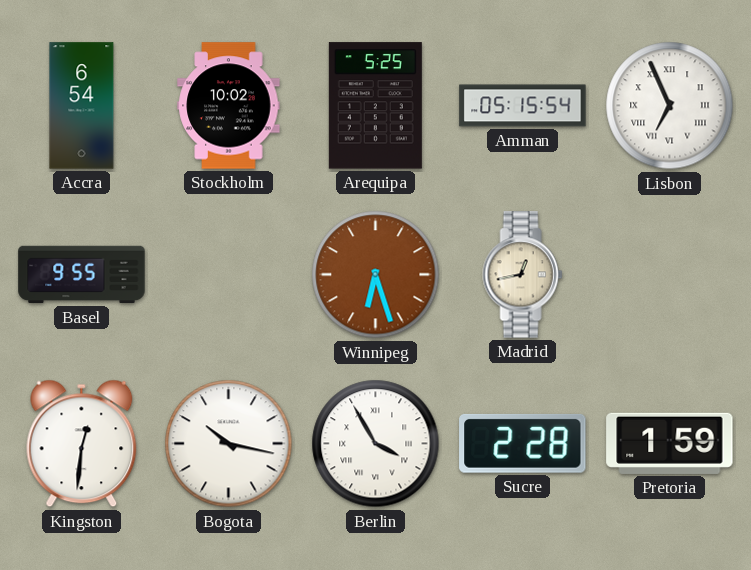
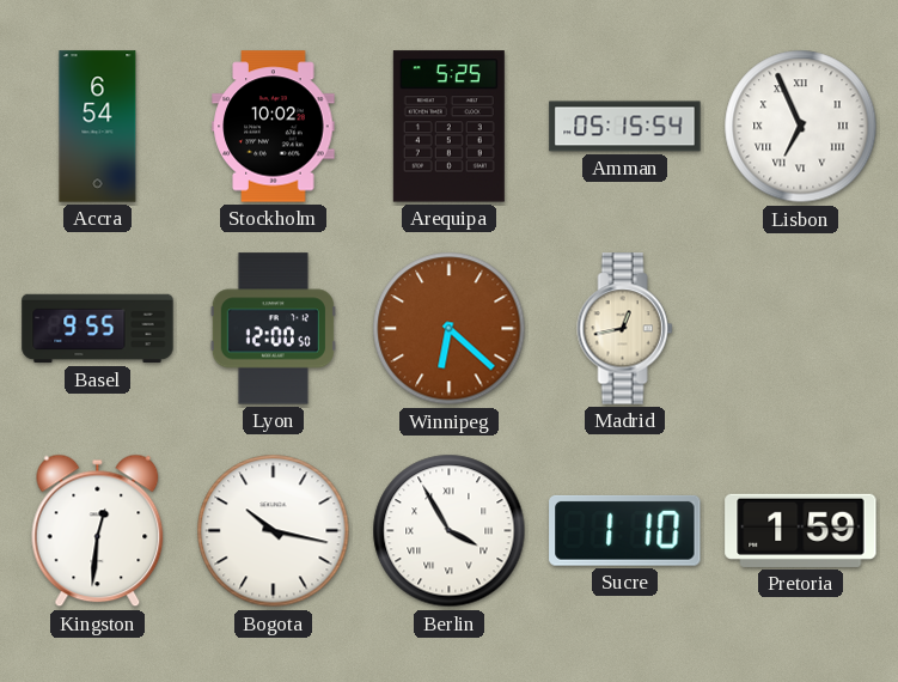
Lyon: none -> 12:00 (273, 329)
Winnipeg: 6:27 -> 6:22 (450, 329)
Sucre: 2:28 -> 1:10 (625, 530)
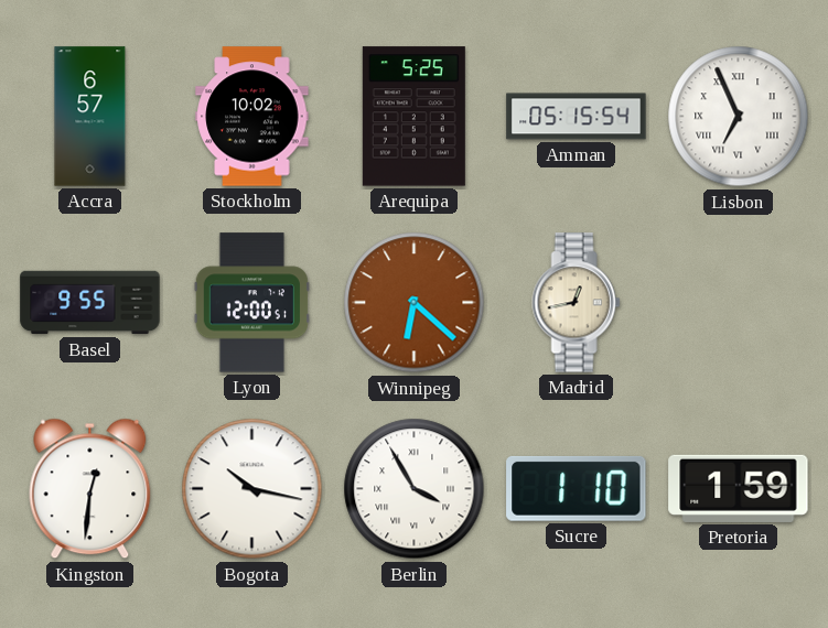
Accra: 6:54 -> 6:57 (90, 117)
Lyon: 12:00:50 -> 12:00:51 (251, 303)
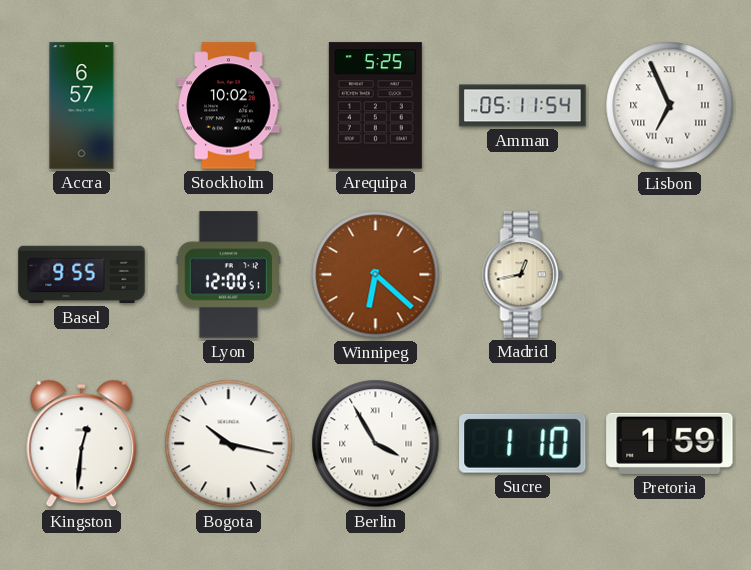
Amman: 05:15 -> 05:11 (523, 106)
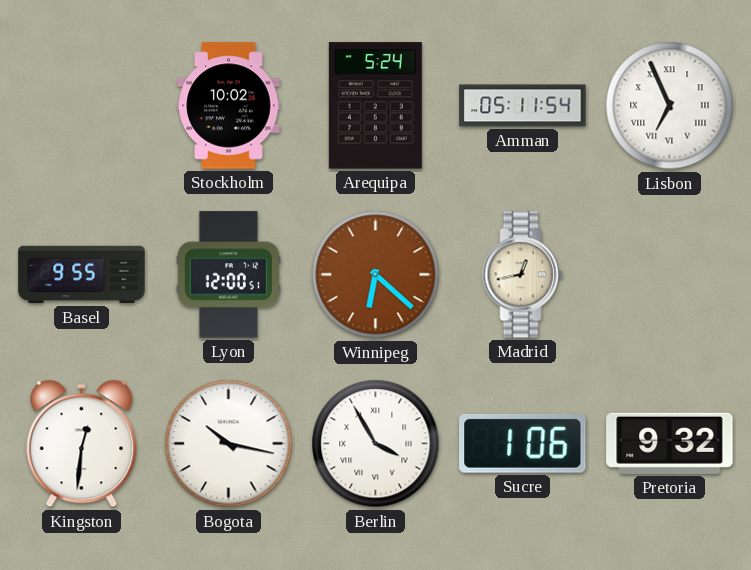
Accra: 6:57 -> none (82, 106)
Arequipa: 5:25 -> 5:24 (375, 106)
Sucre: 1:10 -> 1:06 (523, 443)
Pretoria: 1:59 -> 9:32 (670, 443)
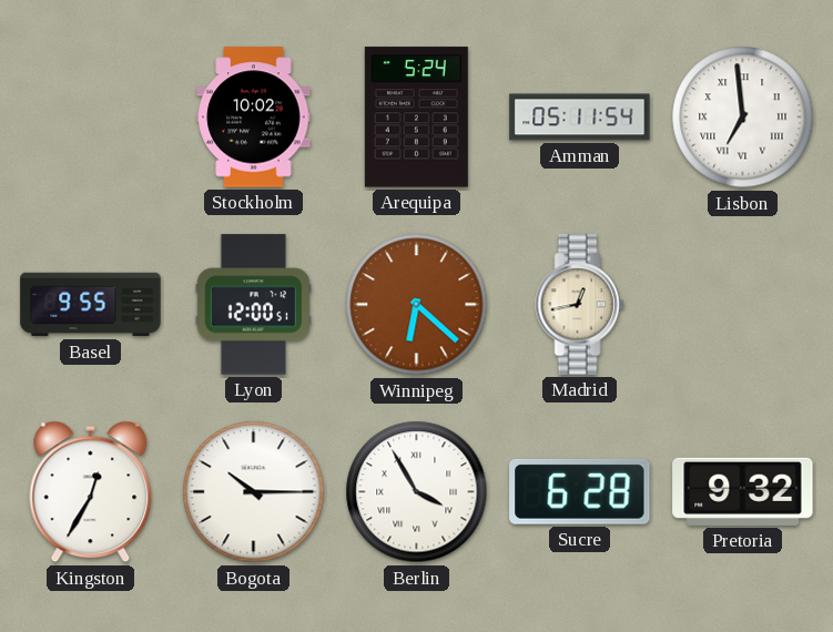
Lisbon: 6:56 -> 6:59 (743, 118)
Kingston: 12:31 -> 12:35 (91, 492)
Bogota: 10:17 -> 10:15 (254, 492)
Sucre: 1:06 -> 6:28 (580, 491)
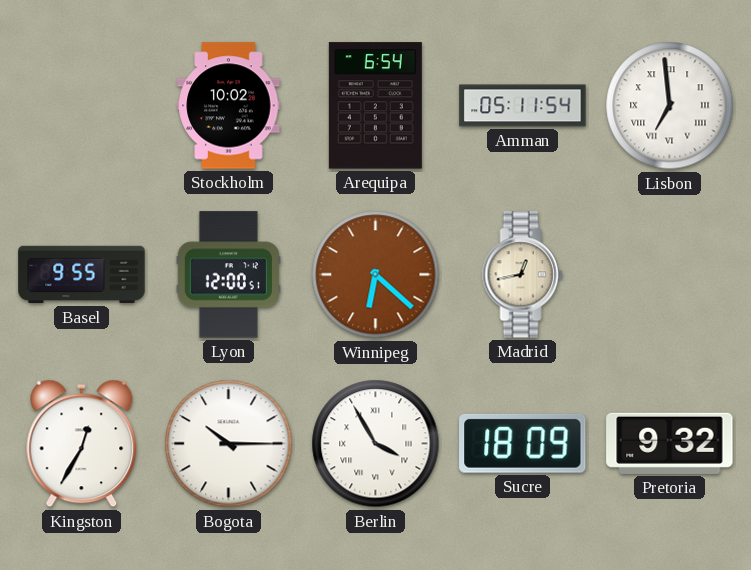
Arequipa: 5:24 -> 6:54 (375, 106)
Sucre: 6:28 -> 18:09 (523, 443)
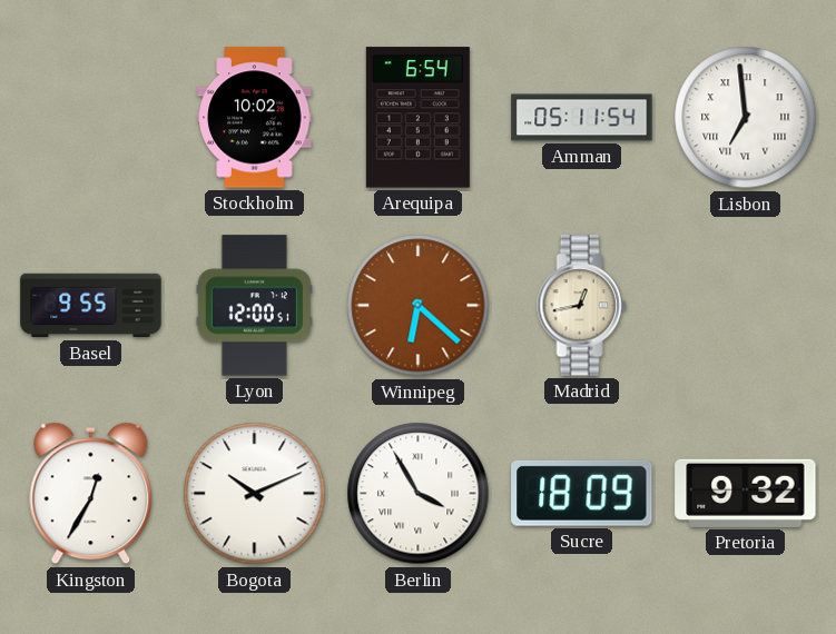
Bogota: 10:15 -> 10:11 (255, 494)
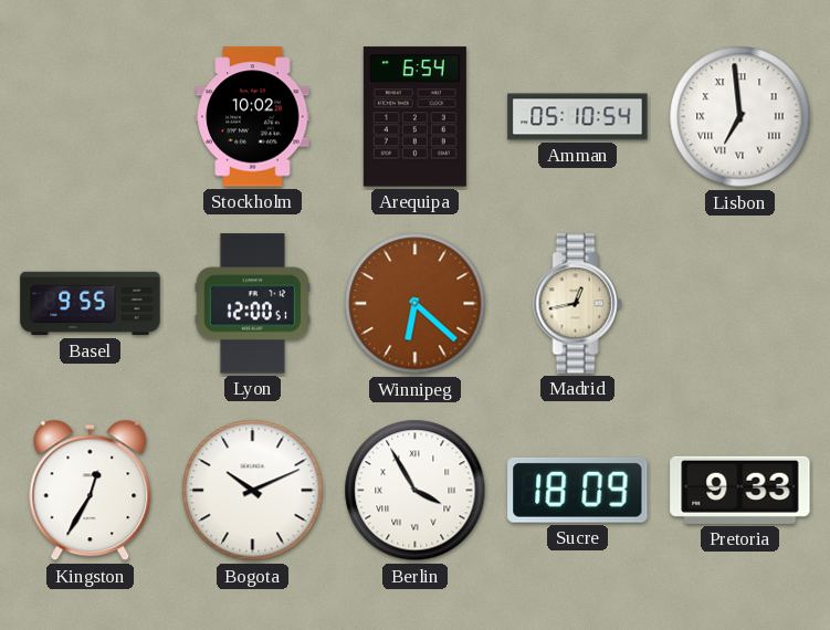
Amman: 05:11 -> 05:10 (578, 117)
Pretoria: 9:32 -> 9:33 (740, 490)
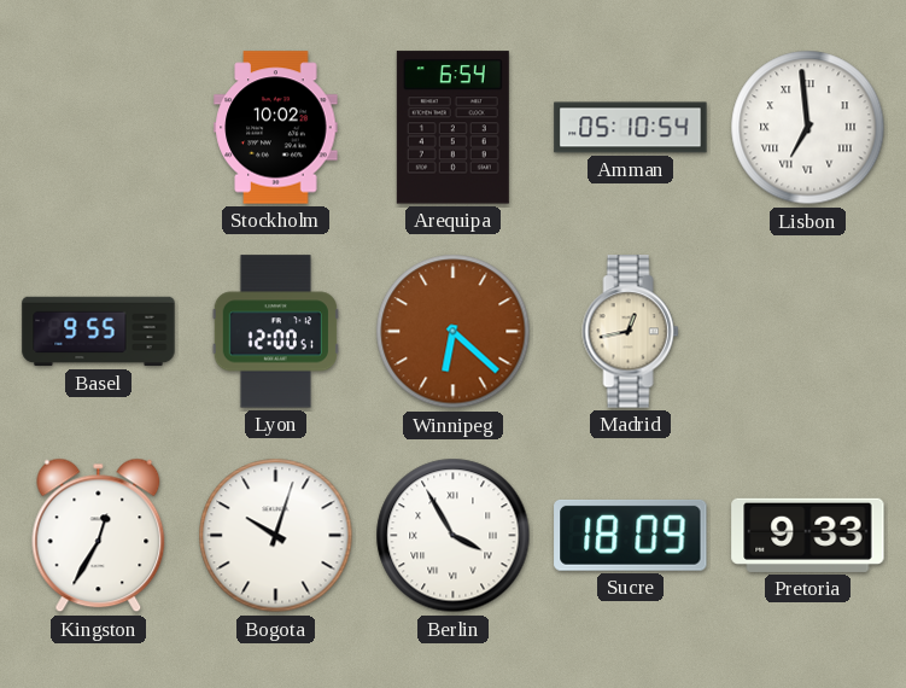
Bogota: 10:11 -> 10:03 (276, 536)
